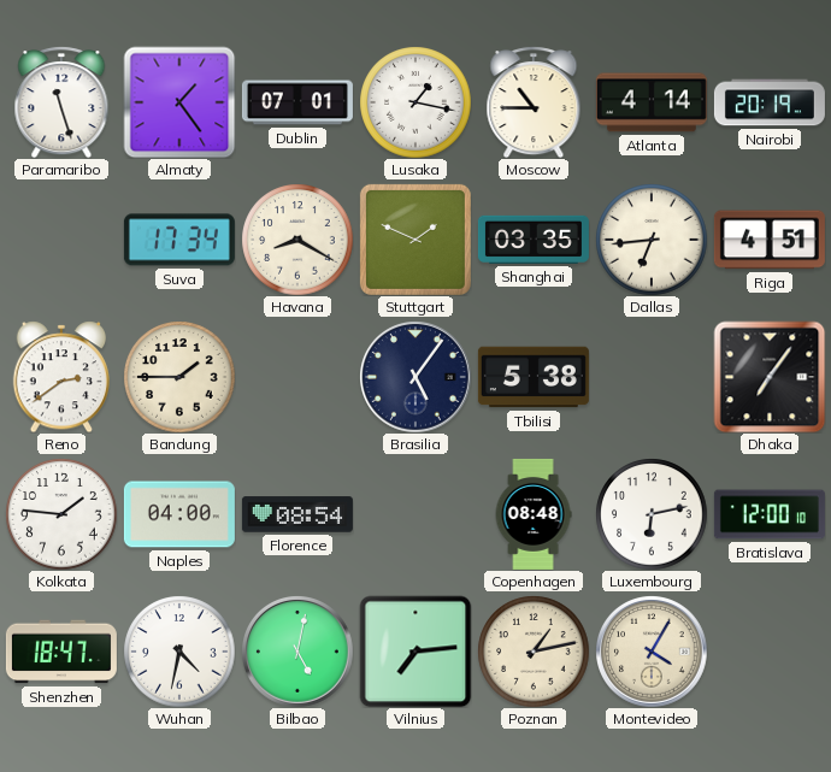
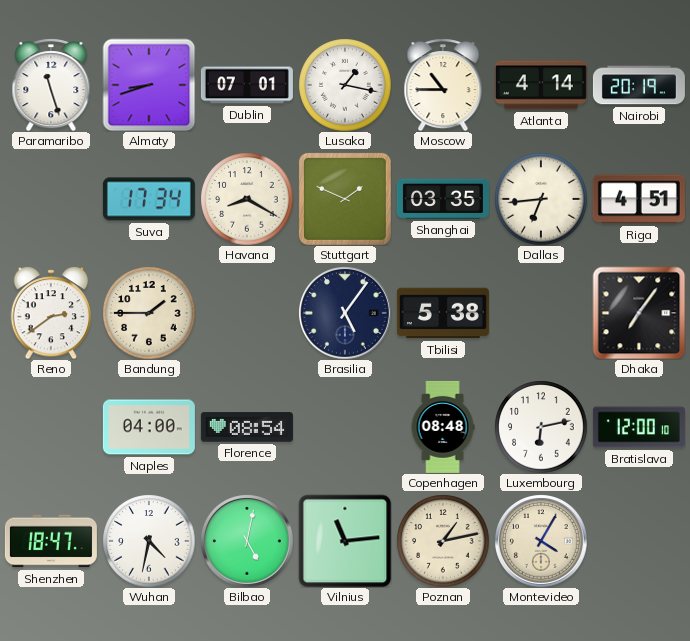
Almaty: 1:24 -> 8:42 (149, 85)
Kolkata: 1:46 -> none (61, 514)
Vilnius: 7:14 -> 11:14 (345, 541)
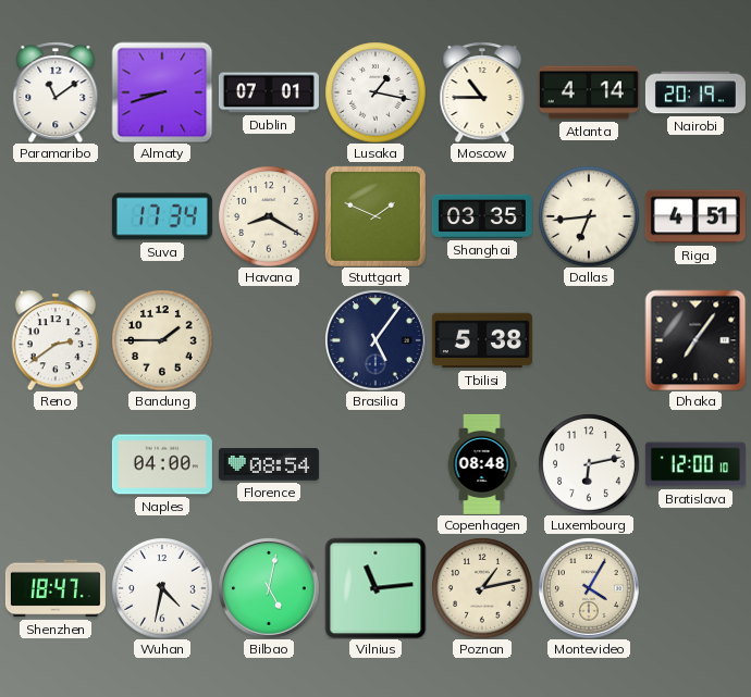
Paramaribo: 11:27 -> 11:09 (56, 92)
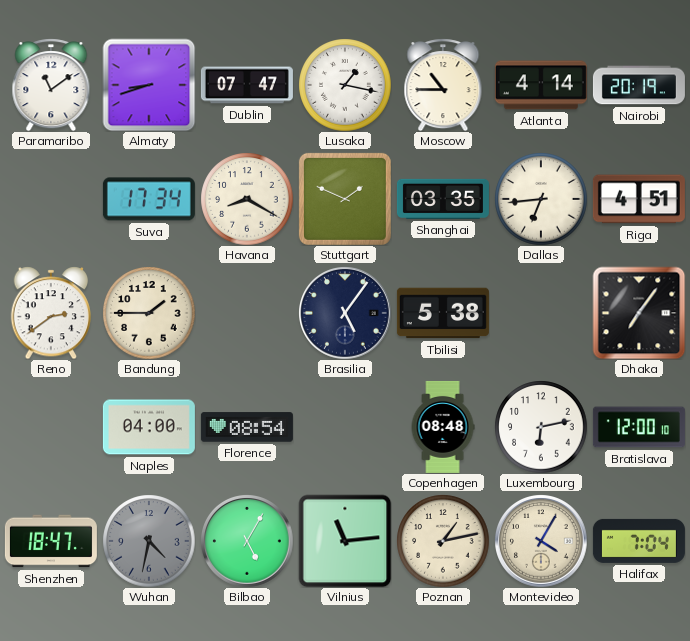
Dublin: 07:01 -> 07:47 (247, 85)
Wuhan dial: white -> grey (149, 541)
Bilbao: 5:02 -> 5:05 (247, 541)
Halifax: none -> 7:04 (639, 541)
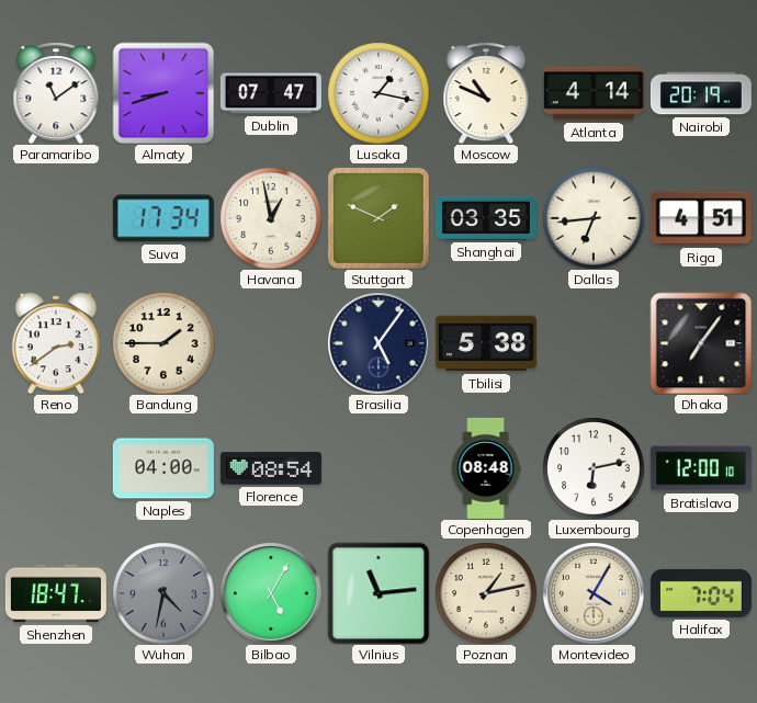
Moscow: 10:45 -> 10:49 (486, 93)
Havana: 8:20 -> 12:58 (271, 218)
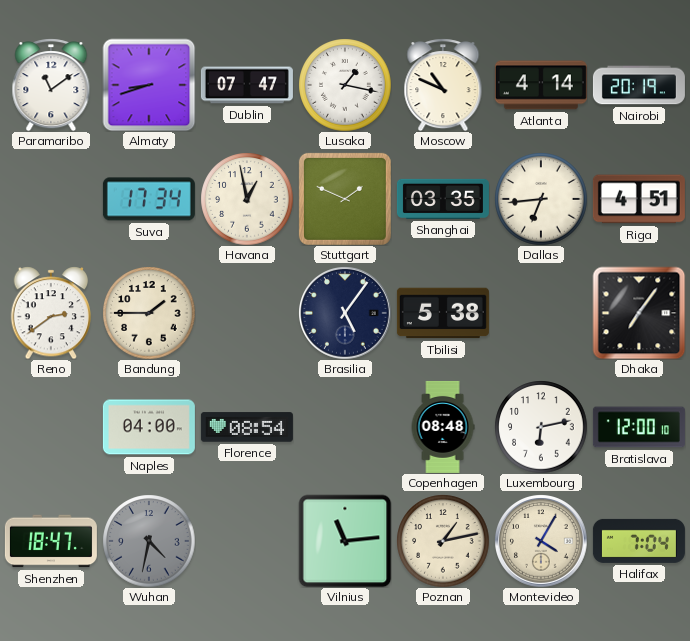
Bilbao: 5:05 -> none (271, 593)
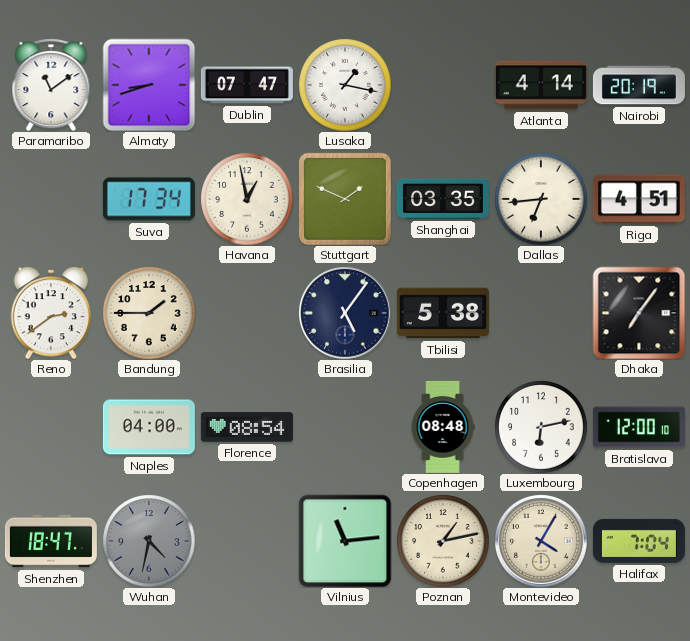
Moscow: 10:49 -> none (443, 85)
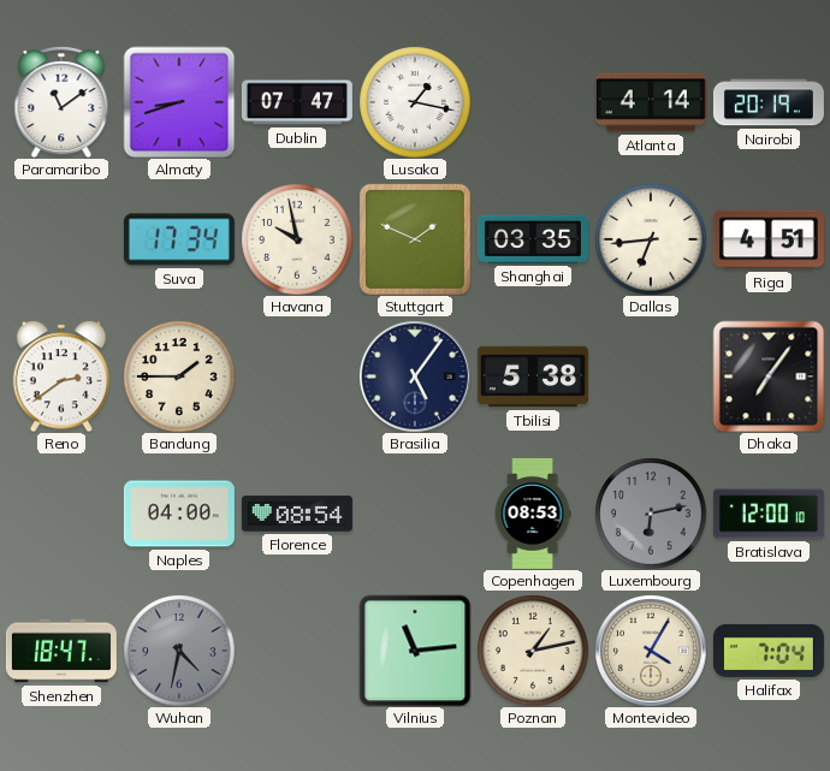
Havana: 12:58 -> 9:58 (297, 239)
Copenhagen: 08:48 -> 08:53 (533, 514)
Luxembourg dial: white -> grey (651, 514)
